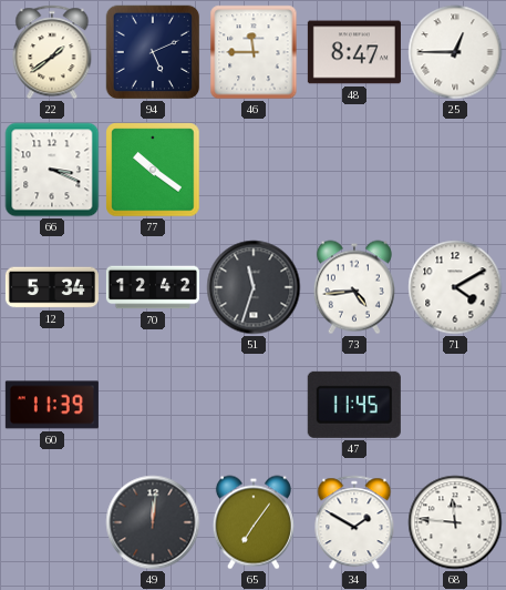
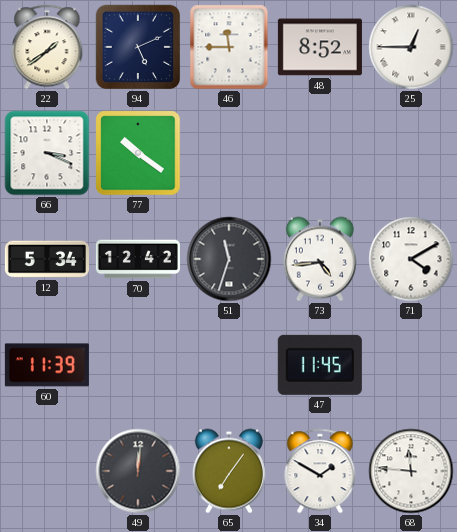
48: 8:47 -> 8:52 (320, 47)
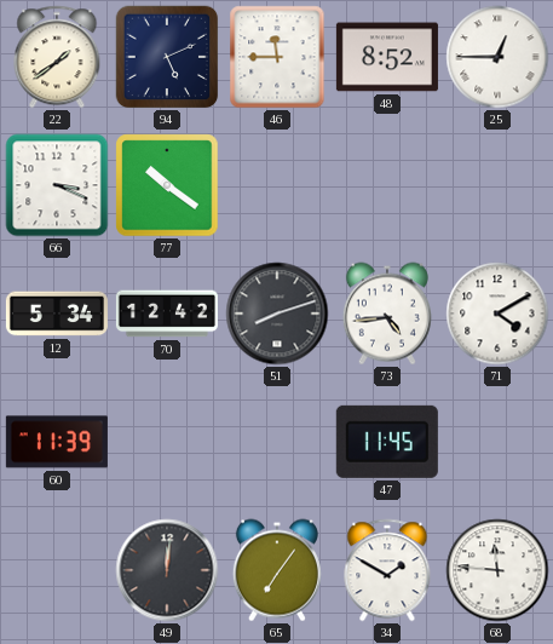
51: 11:33 -> 8:12 (277, 314)
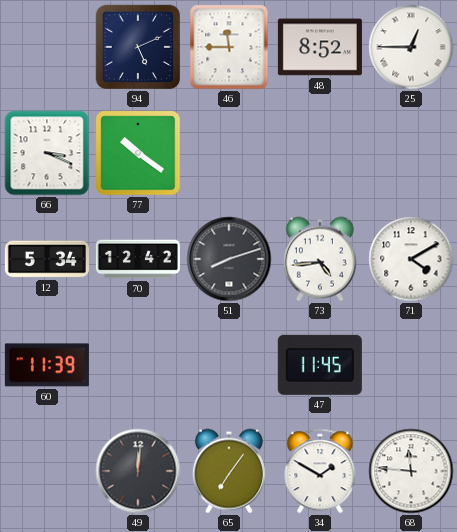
22: 1:39 -> none (57, 57)
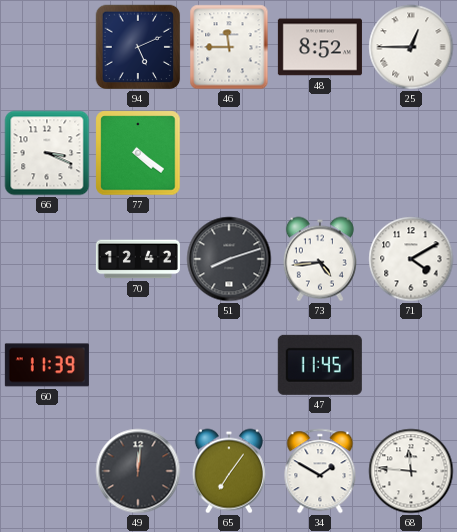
77: 10:21 -> 4:21 (138, 153)
12: 5:34 -> none (47, 259)
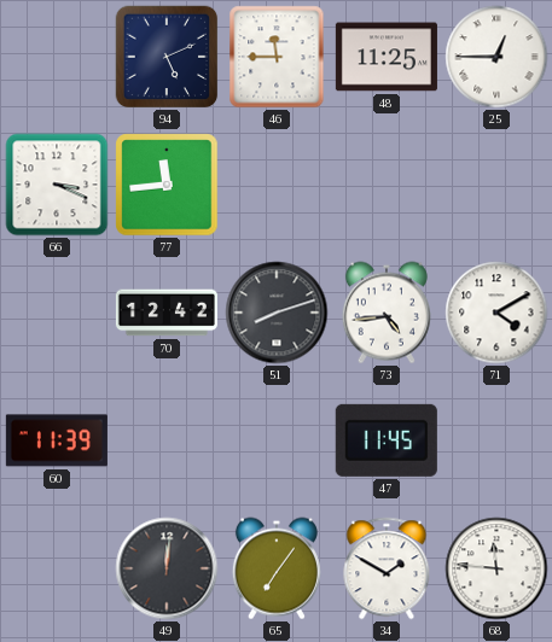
48: 8:52 -> 11:25 (387, 57)
77: 4:21 -> 11:44 (167, 185)
